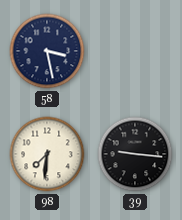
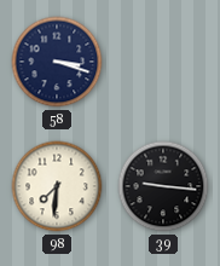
58: 3:28 -> 3:18 (57, 62)
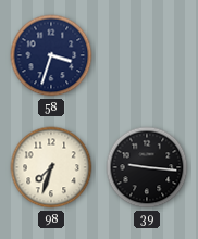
58: 3:18 -> 3:33 (51, 55)
98: 7:31 -> 7:33 (51, 167)
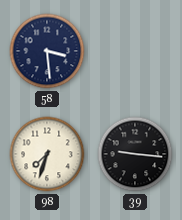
58: 3:33 -> 3:29 (47, 51)
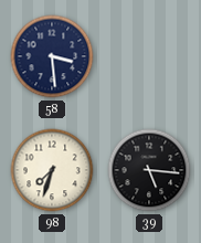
39: 9:16 -> 5:16 (149, 170)
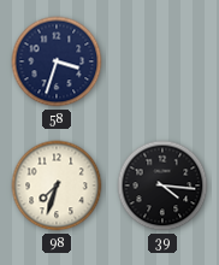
58: 3:29 -> 3:33 (57, 61)
39: 5:16 -> 4:16 (162, 185)
